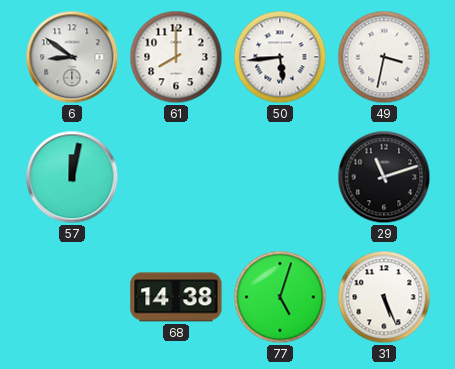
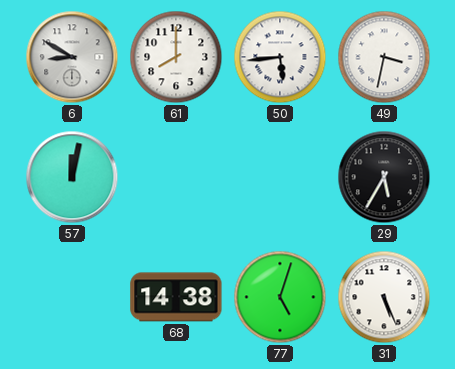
6: 8:51 -> 8:50 (72, 57)
29: 11:12 -> 5:35 (384, 177)
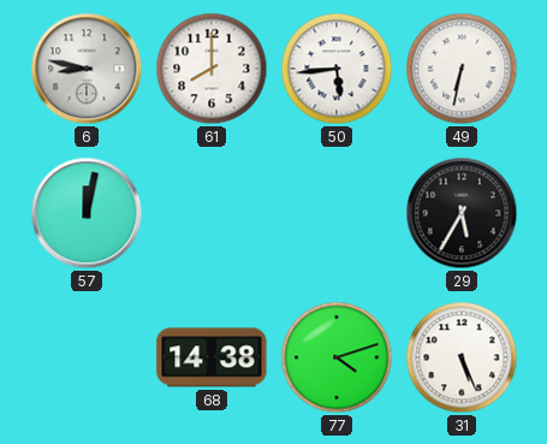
6: 8:50 -> 8:47 (87, 69)
49: 3:32 -> 6:32 (462, 69)
77: 5:03 -> 4:12 (337, 357)
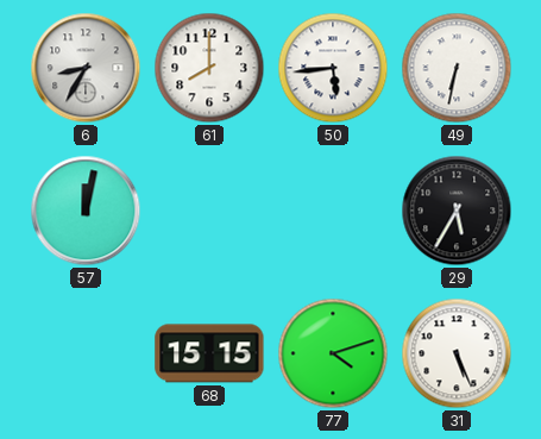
6: 8:47 -> 8:35 (86, 68)
68: 14:38 -> 15:15 (209, 353)
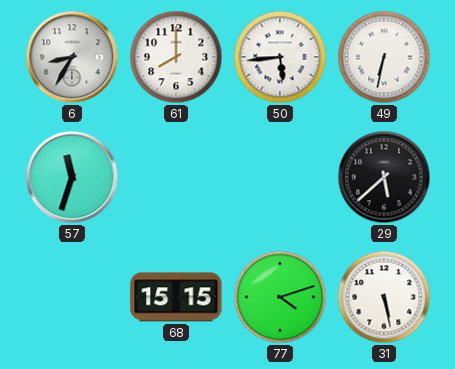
57: 12:02 -> 11:33 (72, 177)
29: 5:35 -> 5:38 (384, 177)
31: 5:26 -> 5:28 (384, 297)
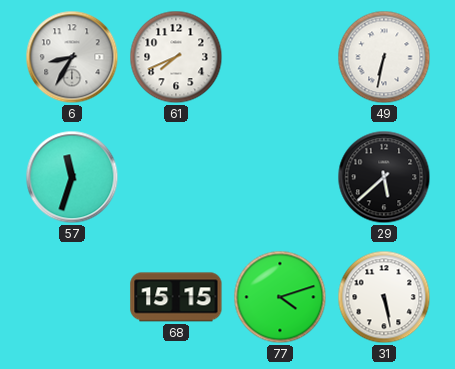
61: 8:00 -> 7:41 (176, 57)
50: 5:44 -> none (280, 57)
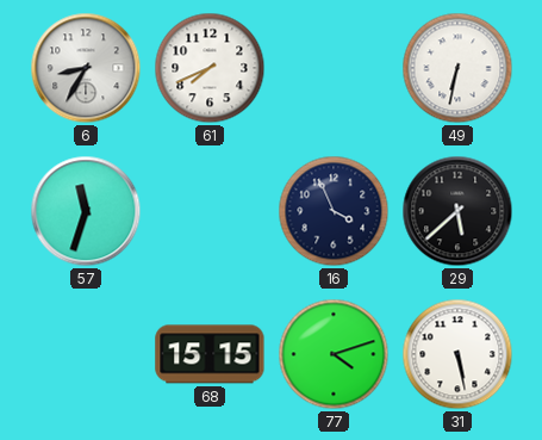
16: none -> 3:56 (334, 211)
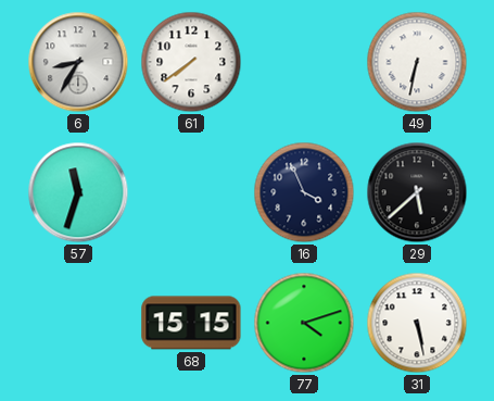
61: 7:41 -> 7:39 (191, 62)
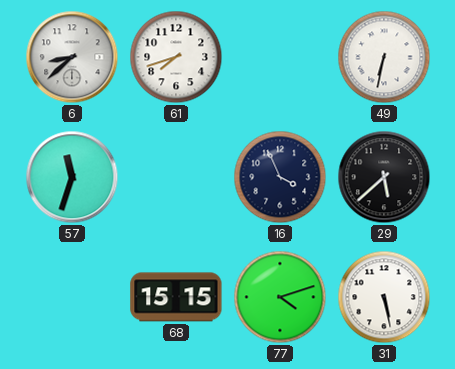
6: 8:35 -> 8:38 (72, 57)
61: 7:39 -> 7:42 (176, 57)
